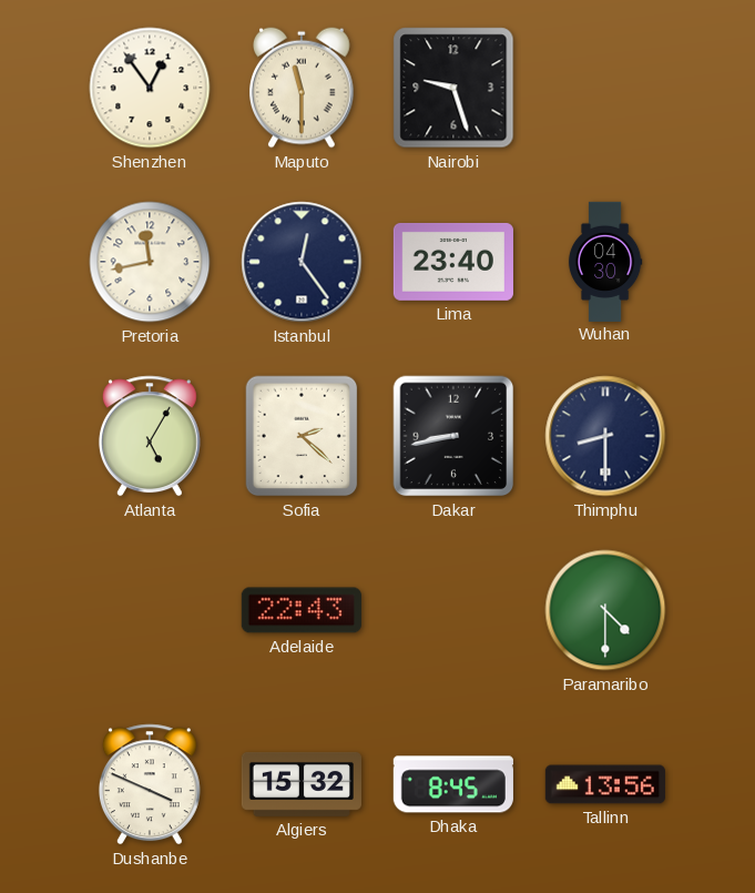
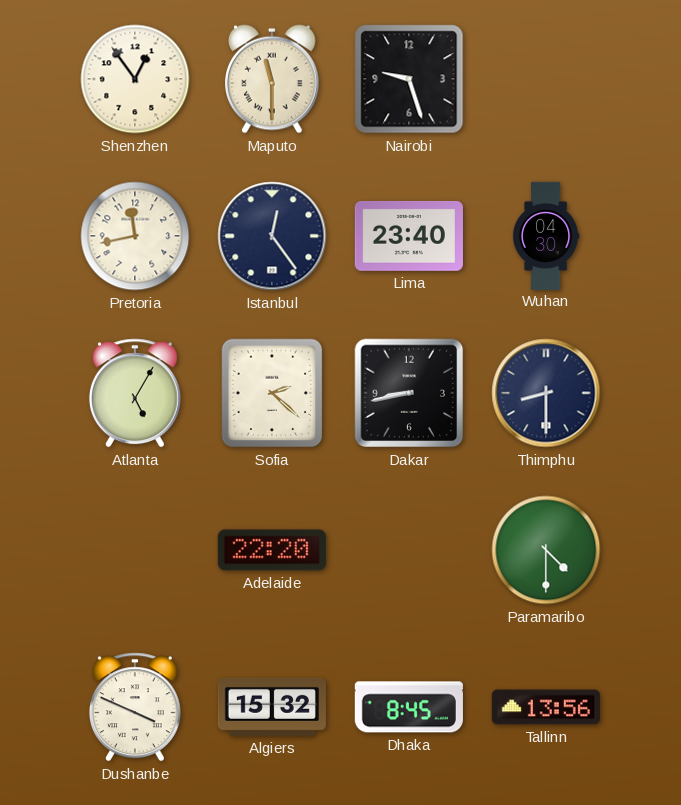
Adelaide: 22:43 -> 22:20 (272, 550)
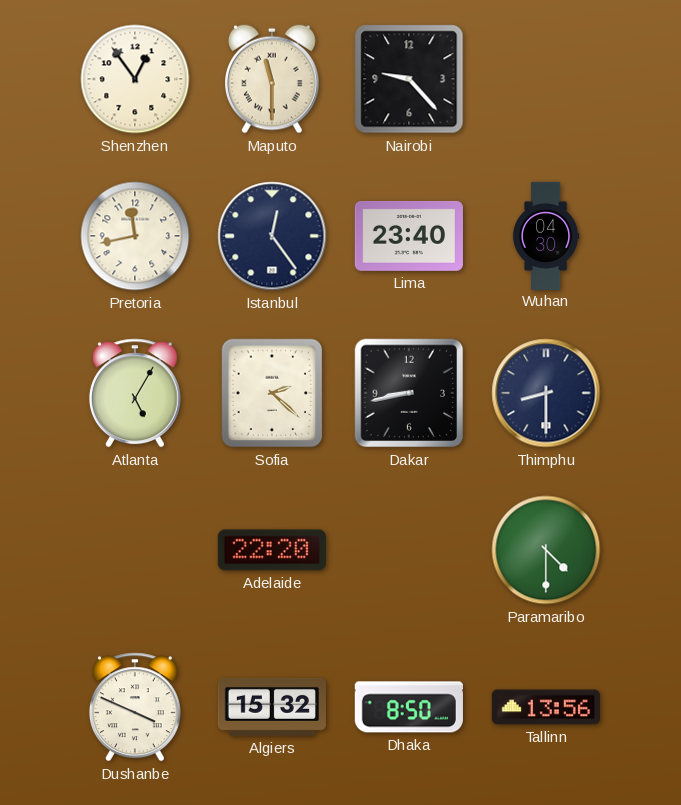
Nairobi: 9:27 -> 9:23 (409, 79)
Dhaka: 8:45 -> 8:50 (409, 707)
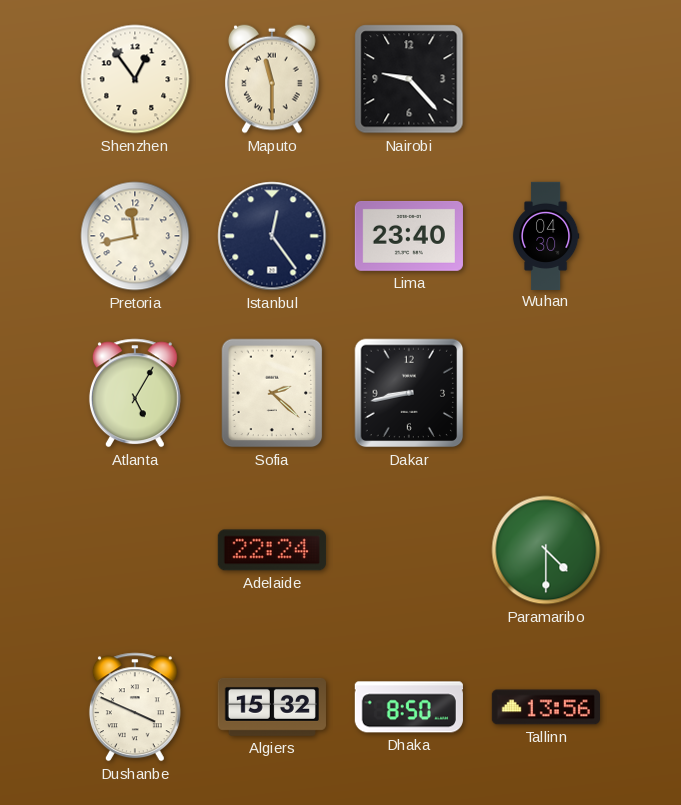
Thimphu: 8:30 -> none (546, 393)
Adelaide: 22:20 -> 22:24 (272, 550)
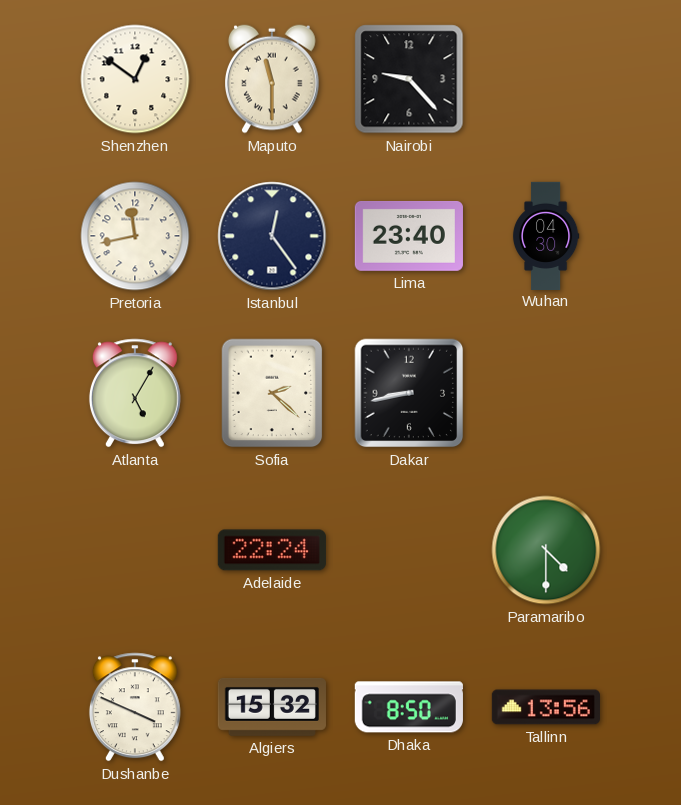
Shenzhen: 12:54 -> 12:51 (135, 79)
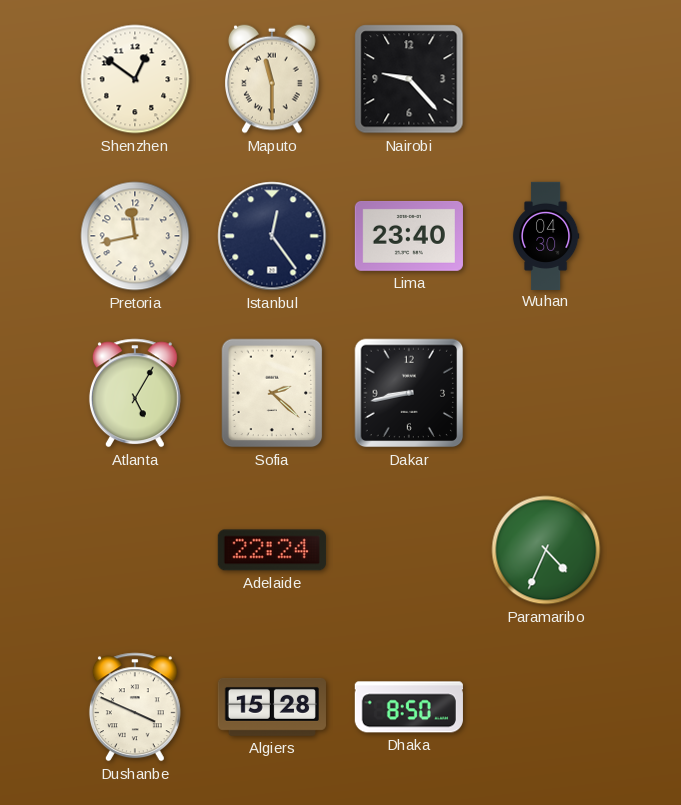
Paramaribo: 4:30 -> 4:34 (546, 550)
Algiers: 15:32 -> 15:28 (272, 707)
Tallinn: 13:56 -> none (546, 707)
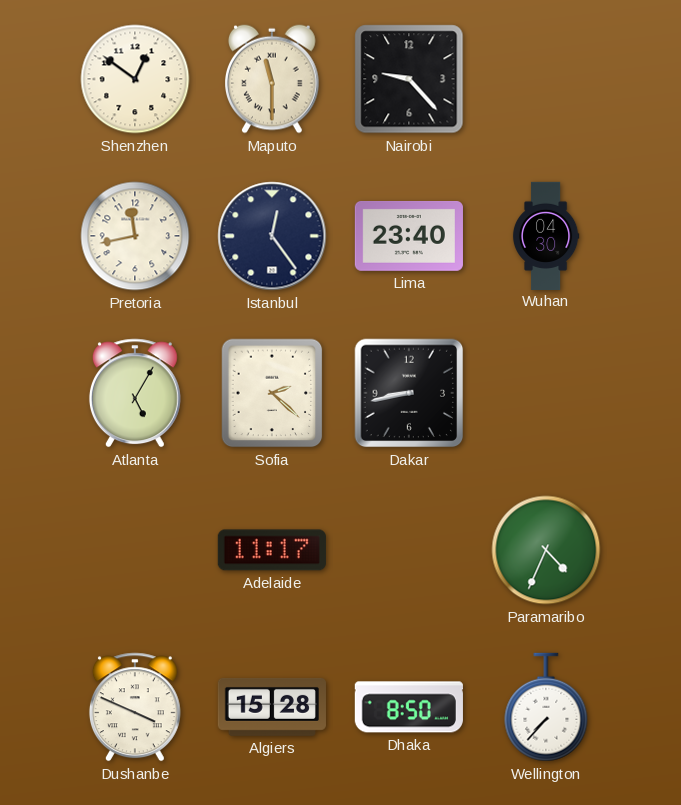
Adelaide: 22:24 -> 11:17 (272, 550)
Wellington: none -> 7:37 (546, 707)
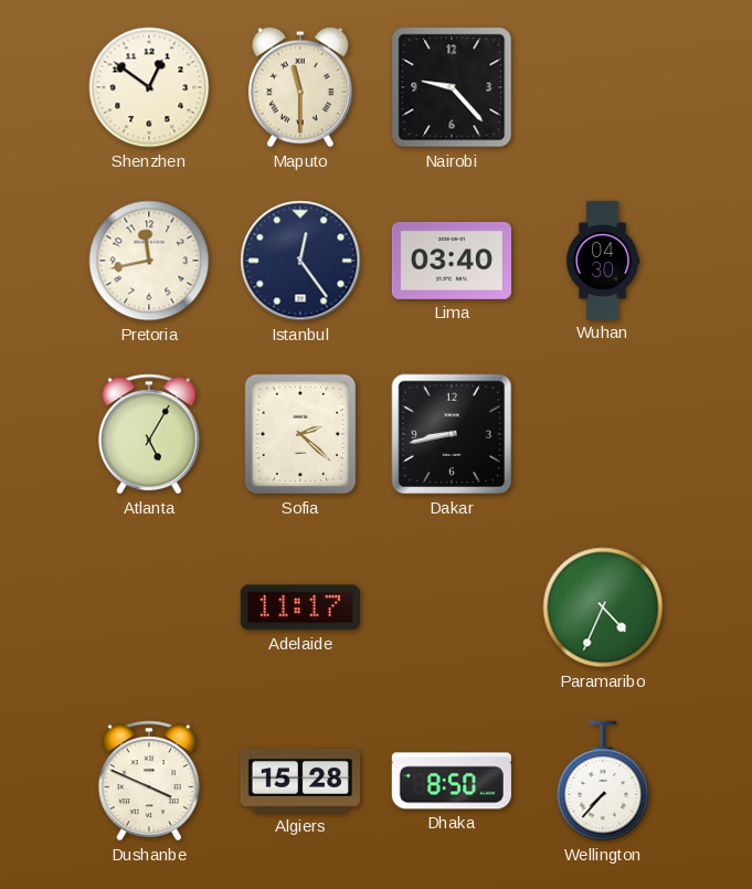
Lima: 23:40 -> 03:40 (452, 261)
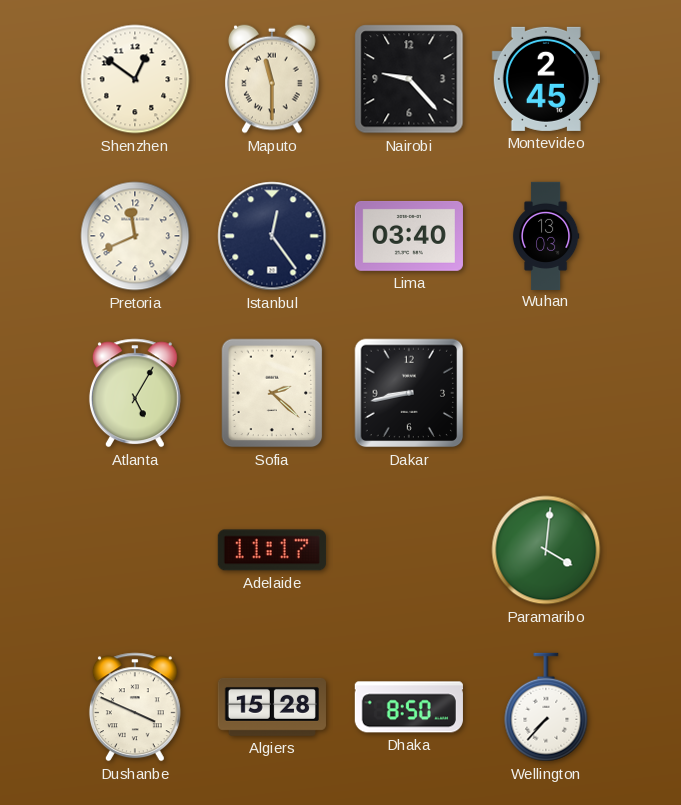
Montevideo: none -> 2:45 (546, 79)
Pretoria: 11:43 -> 11:41 (135, 236)
Wuhan: 04:30 -> 13:03 (546, 235)
Paramaribo: 4:34 -> 4:01 (546, 550)
